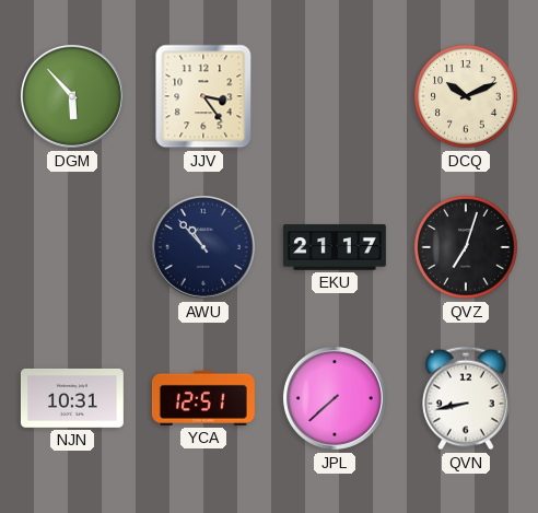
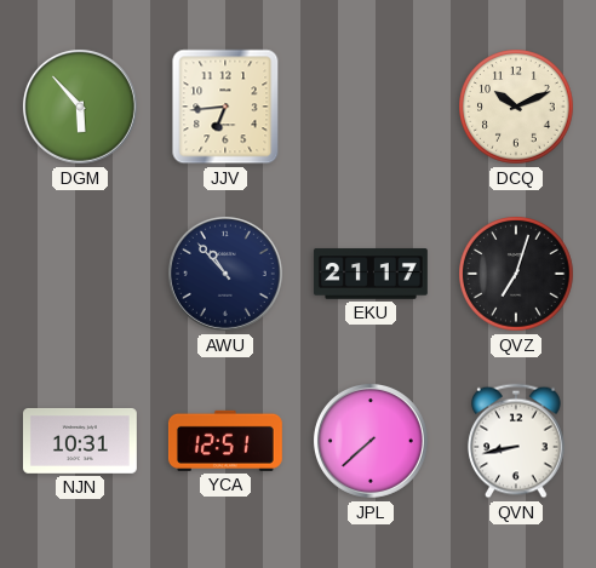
JJV: 3:24 -> 6:44 (225, 107)
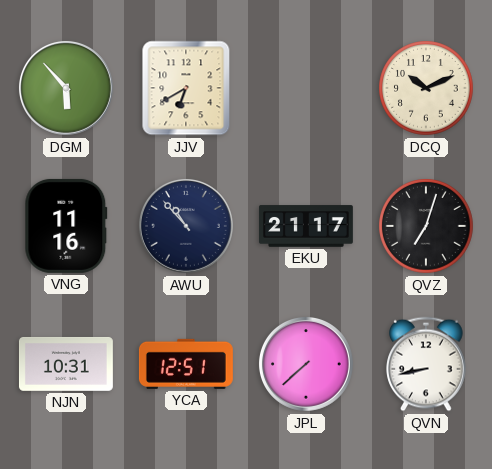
JJV: 6:44 -> 6:40 (186, 88)
VNG: none -> 11:16 (66, 226)
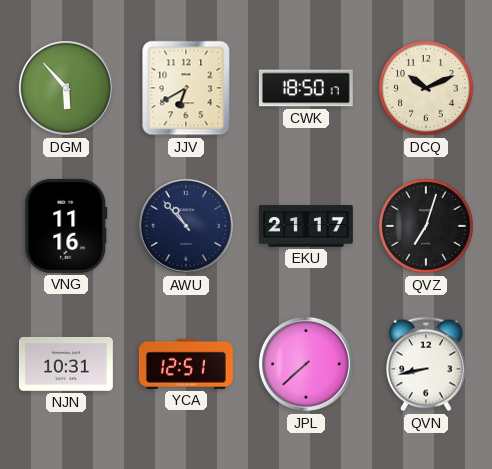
CWK: none -> 18:50 (306, 88)
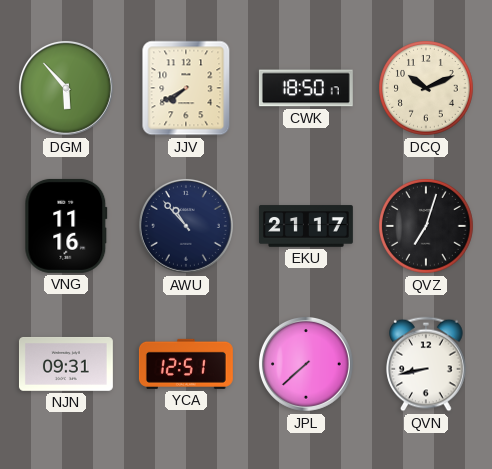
JJV: 6:40 -> 7:40 (186, 88)
NJN: 10:31 -> 09:31 (66, 364)
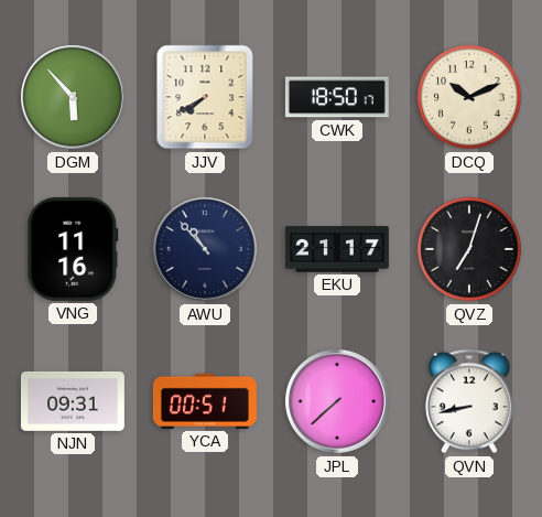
YCA: 12:51 -> 00:51 (205, 401)
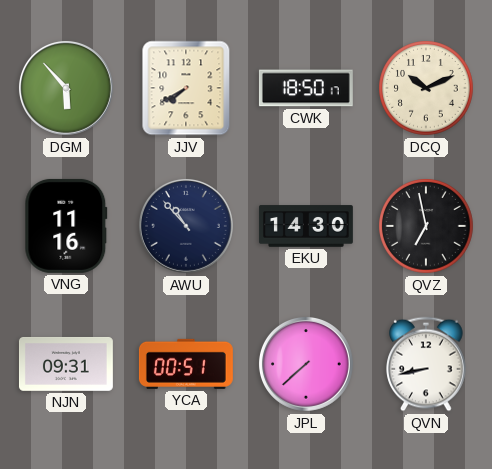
EKU: 21:17 -> 14:30 (306, 226)
QVZ: 7:03 -> 6:58 (426, 226)
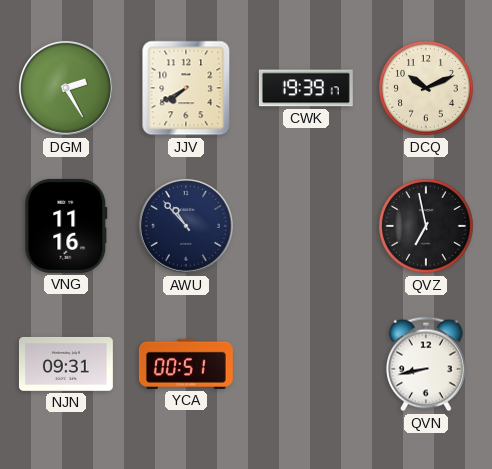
DGM: 5:53 -> 2:25 (66, 88)
CWK: 18:50 -> 19:39 (306, 88)
EKU: 14:30 -> none (306, 226)
JPL: 7:38 -> none (306, 364)
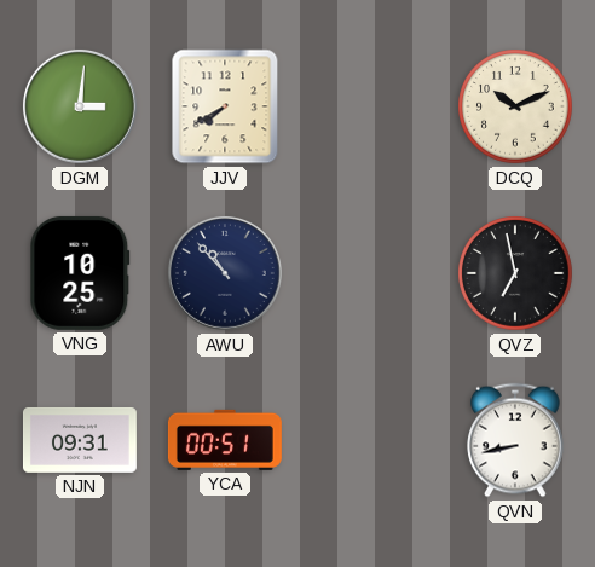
DGM: 2:25 -> 3:01 (80, 106)
CWK: 19:39 -> none (306, 88)
VNG: 11:16 -> 10:25 (80, 273)
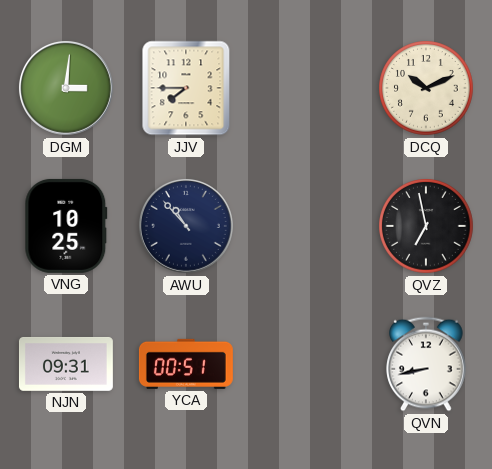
JJV: 7:40 -> 7:45 (186, 88)
